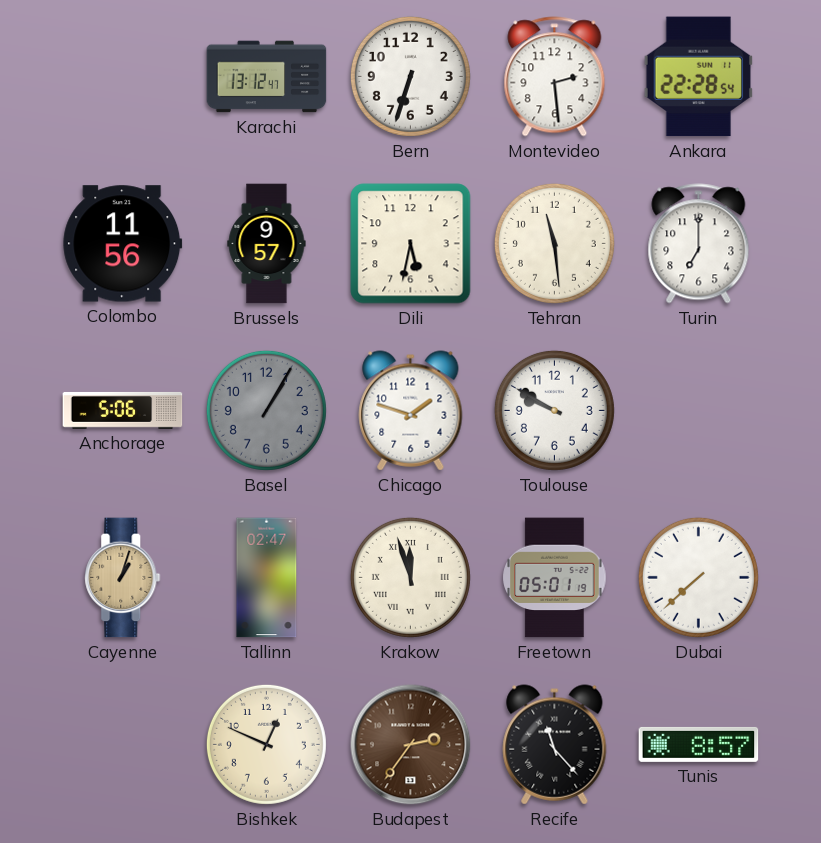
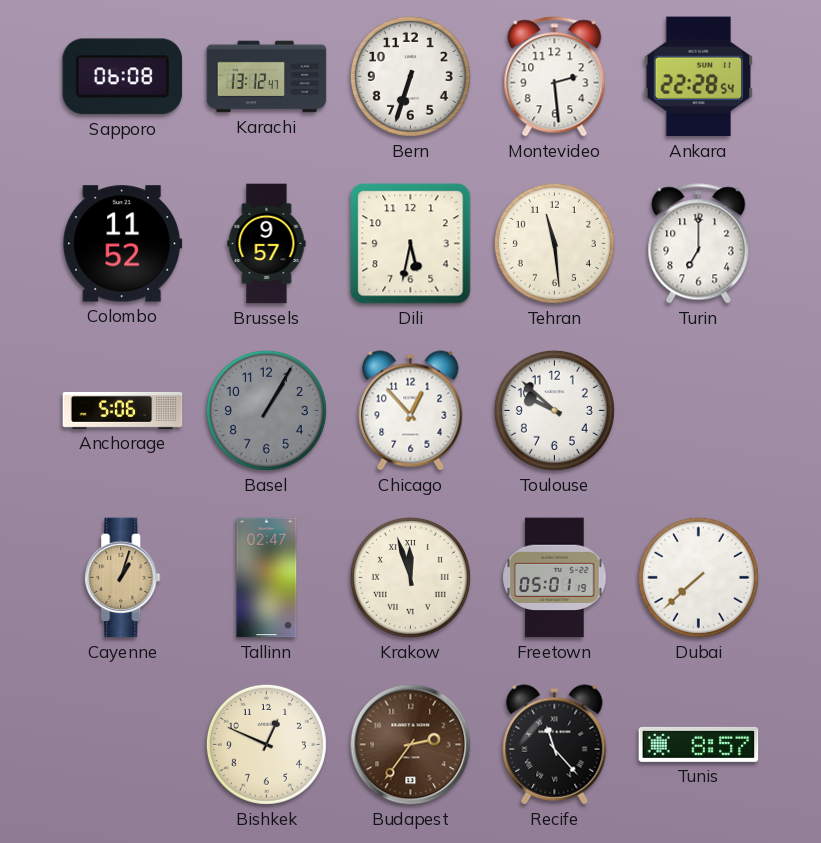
Sapporo: none -> 06:08 (123, 77)
Colombo: 11:56 -> 11:52 (123, 244)
Chicago: 1:48 -> 12:53 (411, 411)
Toulouse: 9:50 -> 9:52 (554, 410)
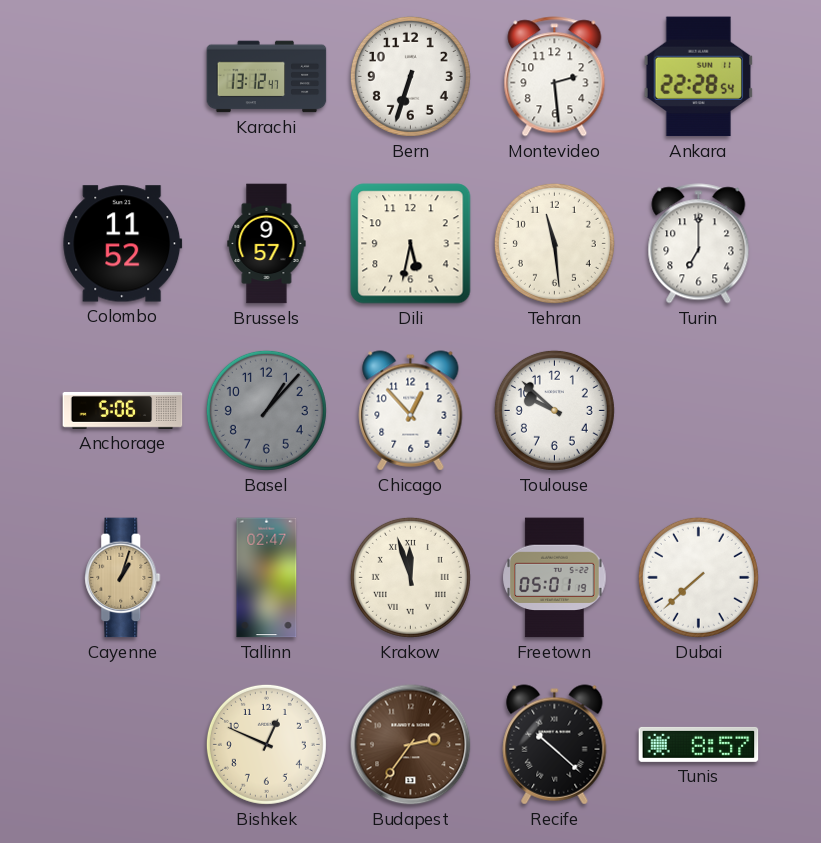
Sapporo: 06:08 -> none (123, 77)
Basel: 1:05 -> 1:07 (266, 410)
Recife: 11:23 -> 10:22 (555, 745)
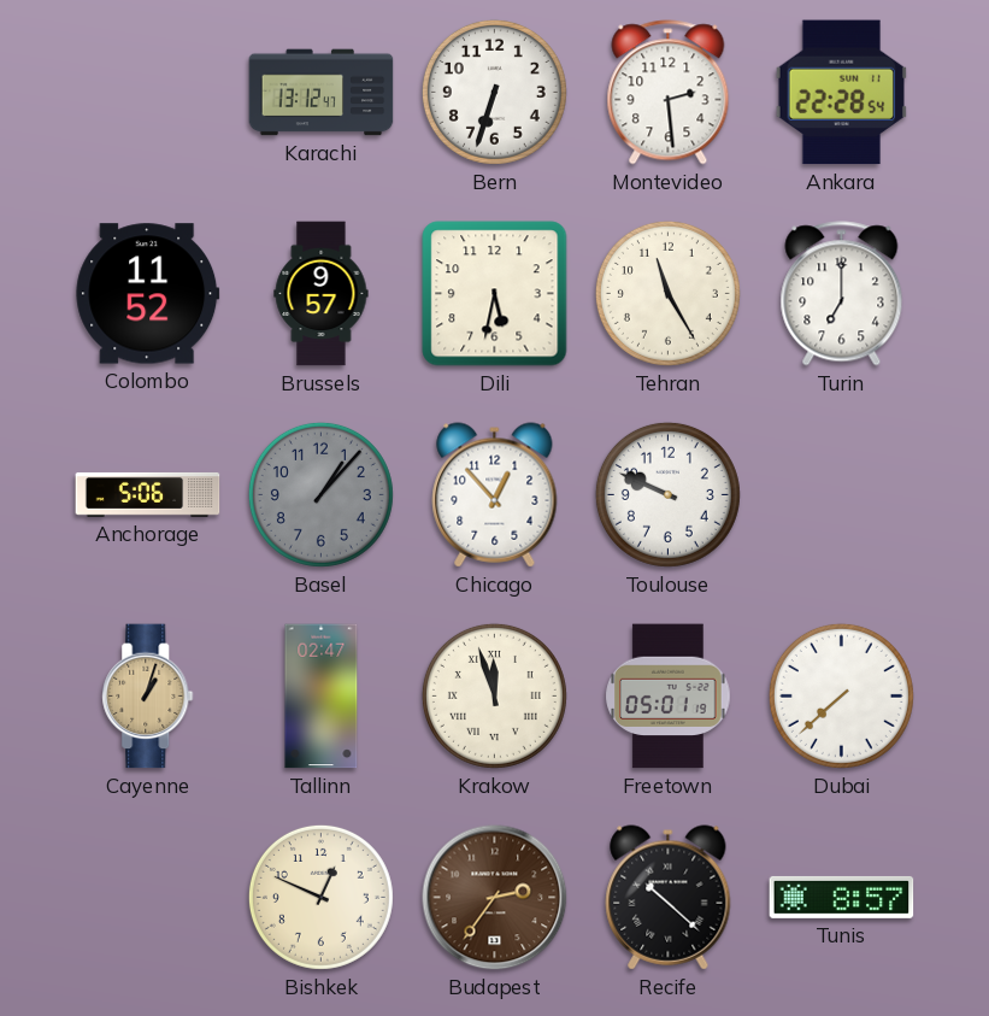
Tehran: 11:29 -> 11:25 (667, 293)
Toulouse: 9:52 -> 9:49 (667, 494)
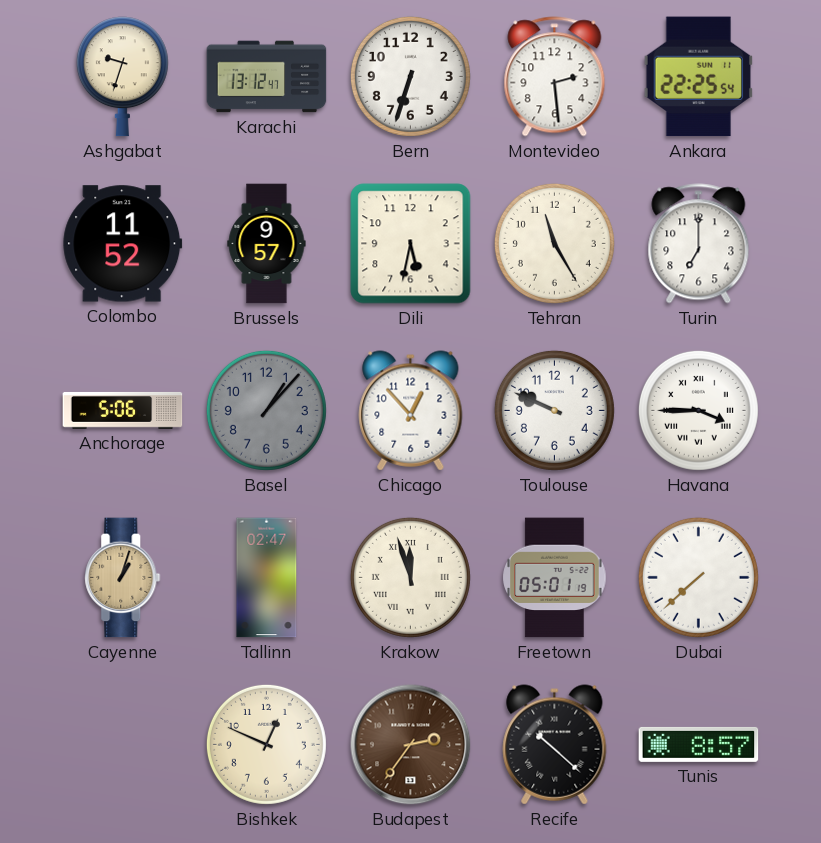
Ashgabat: none -> 9:33 (122, 77)
Ankara: 22:28 -> 22:25 (698, 77)
Havana: none -> 3:45 (698, 410)
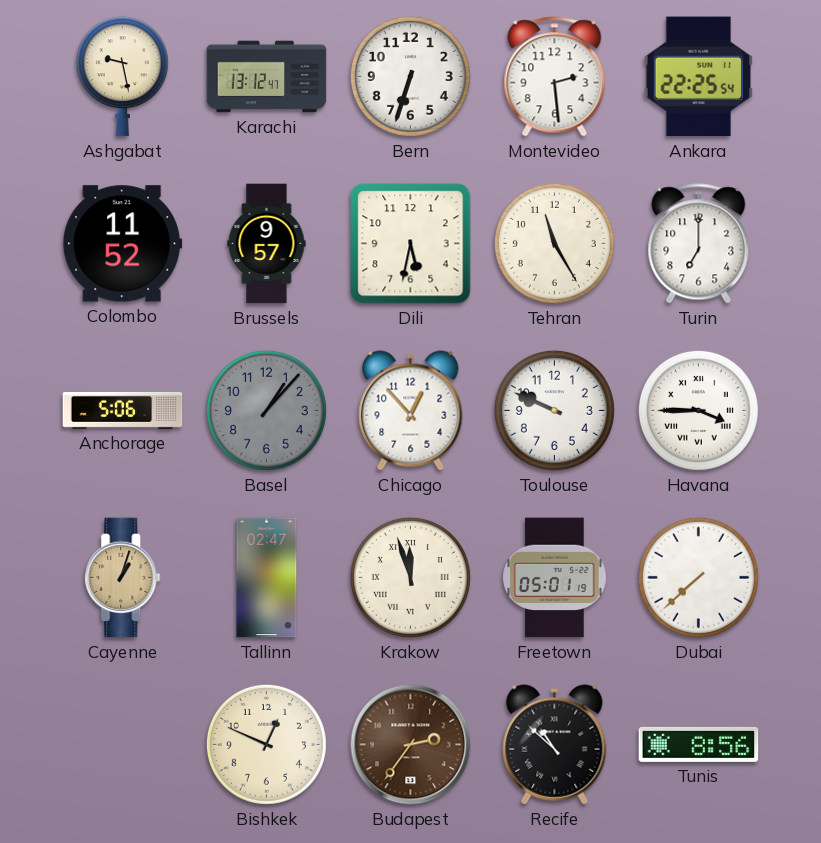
Ashgabat: 9:33 -> 9:28 (122, 77)
Recife: 10:22 -> 10:52 (555, 745)
Tunis: 8:57 -> 8:56 (699, 744)
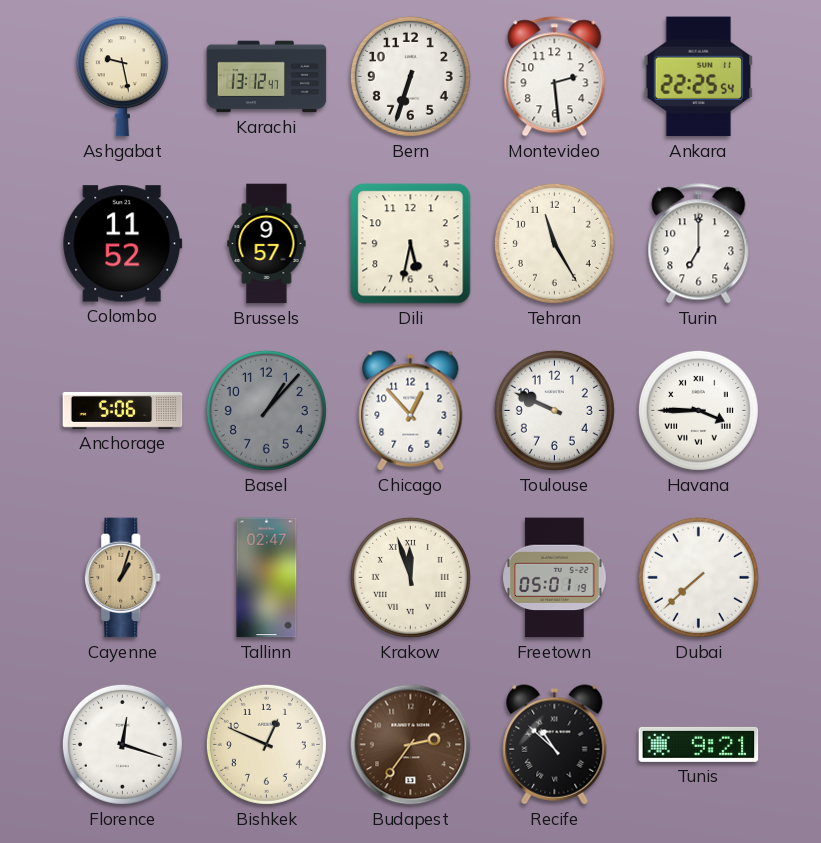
Florence: none -> 12:18 (122, 744)
Tunis: 8:56 -> 9:21 (699, 744)
